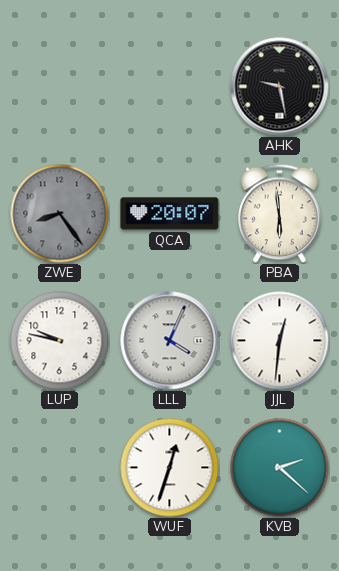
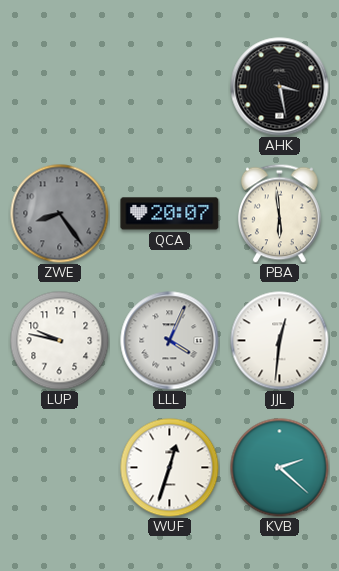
AHK: 9:28 -> 3:28 (280, 87)
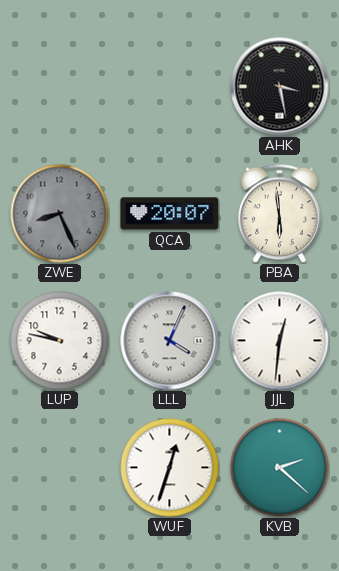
ZWE: 8:24 -> 8:26 (60, 214)
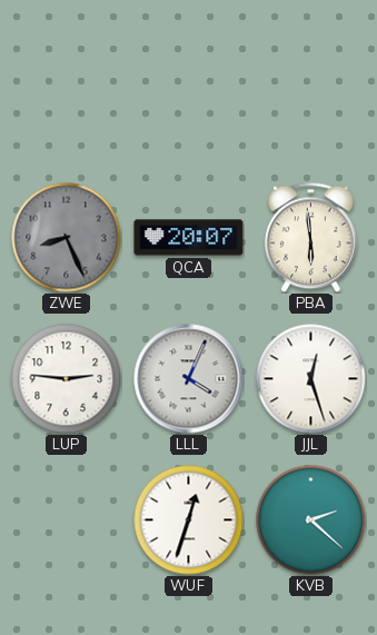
AHK: 3:28 -> none (280, 87)
LUP: 9:47 -> 2:46 (67, 379)
JJL: 12:31 -> 12:27 (311, 379)
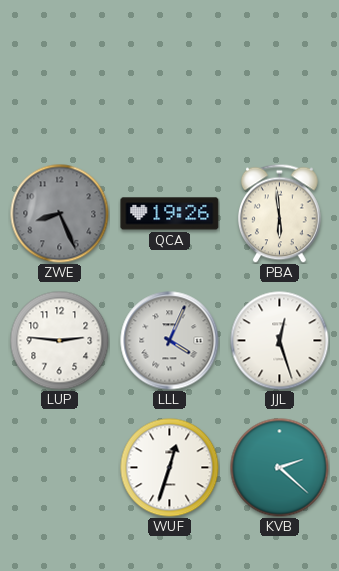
QCA: 20:07 -> 19:26 (170, 214)
